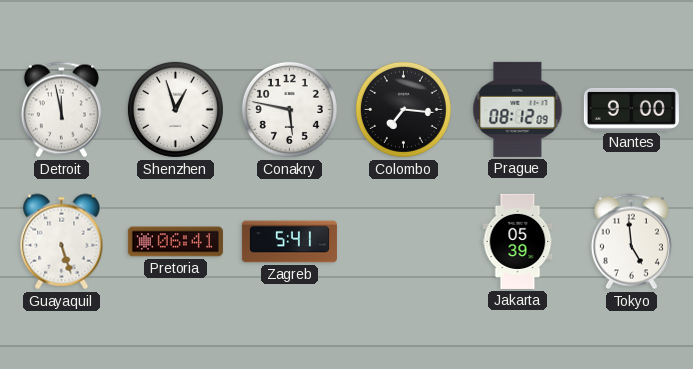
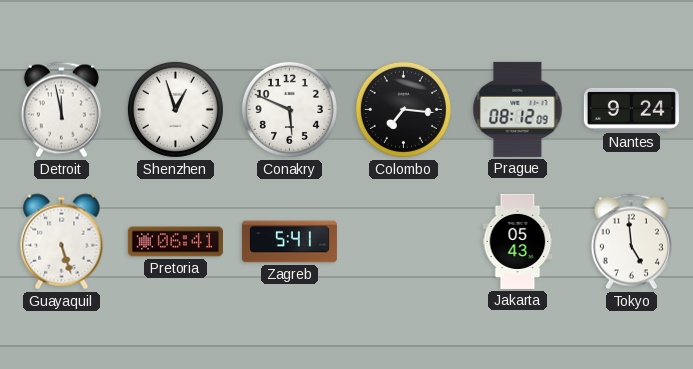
Conakry: 5:47 -> 5:49 (289, 109)
Nantes: 9:00 -> 9:24 (631, 109)
Jakarta: 05:39 -> 05:43 (518, 241)
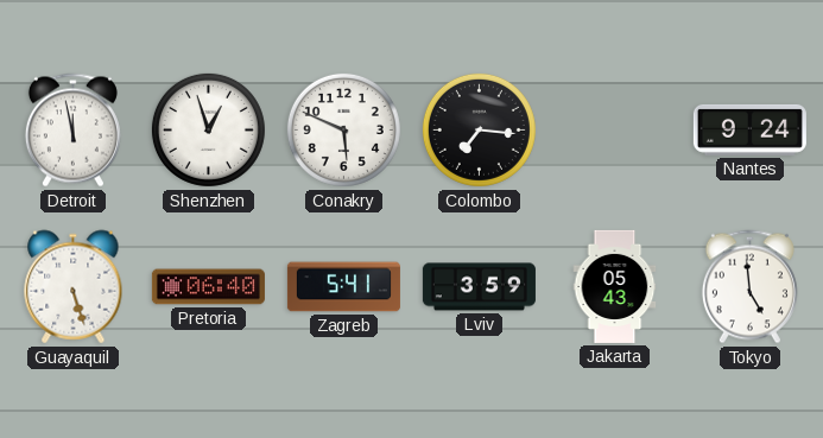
Prague: 08:12 -> none (518, 109)
Pretoria: 06:41 -> 06:40 (208, 287)
Lviv: none -> 3:59 (479, 287)
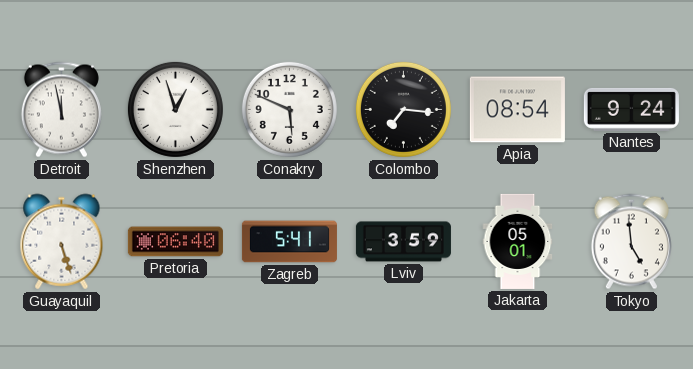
Apia: none -> 08:54 (517, 110)
Jakarta: 05:43 -> 05:01 (518, 241)
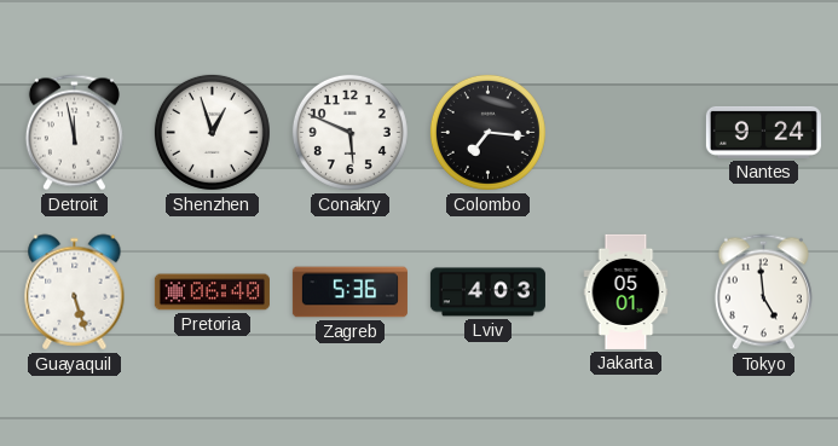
Apia: 08:54 -> none (517, 110)
Zagreb: 5:41 -> 5:36 (349, 292)
Lviv: 3:59 -> 4:03 (487, 292)
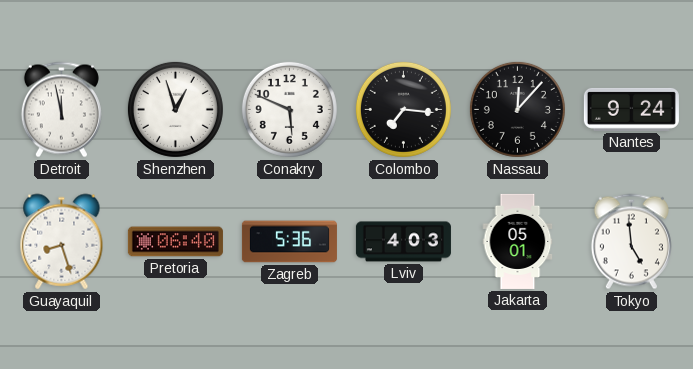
Nassau: none -> 12:07 (517, 109)
Guayaquil: 5:27 -> 8:27 (62, 242)
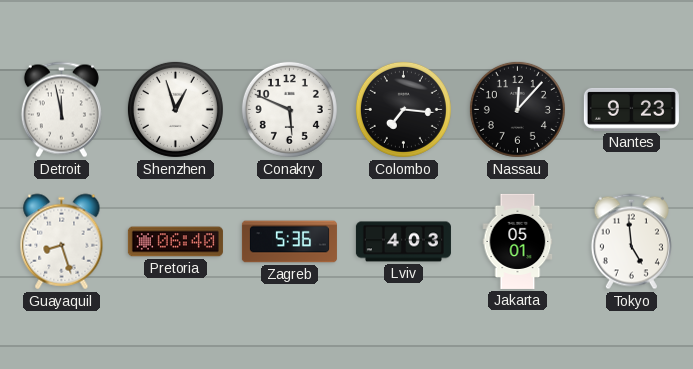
Nantes: 9:24 -> 9:23 (631, 109)
